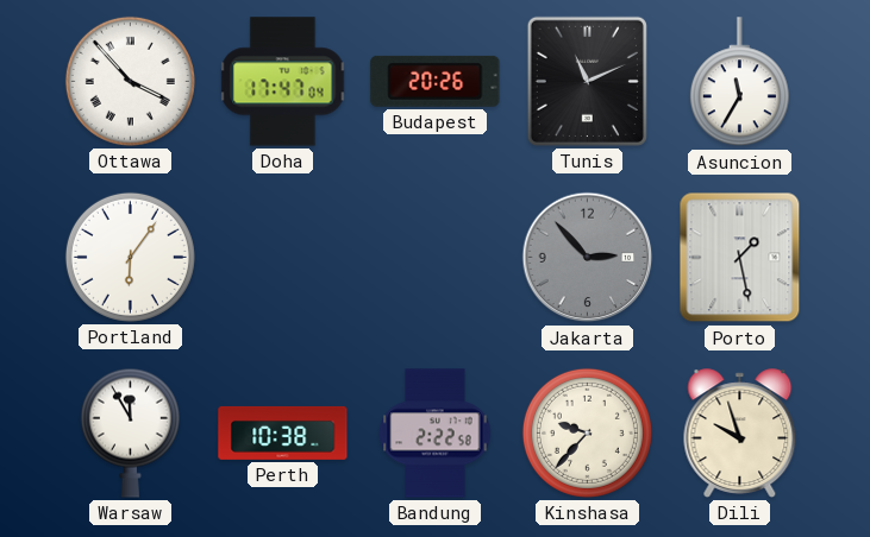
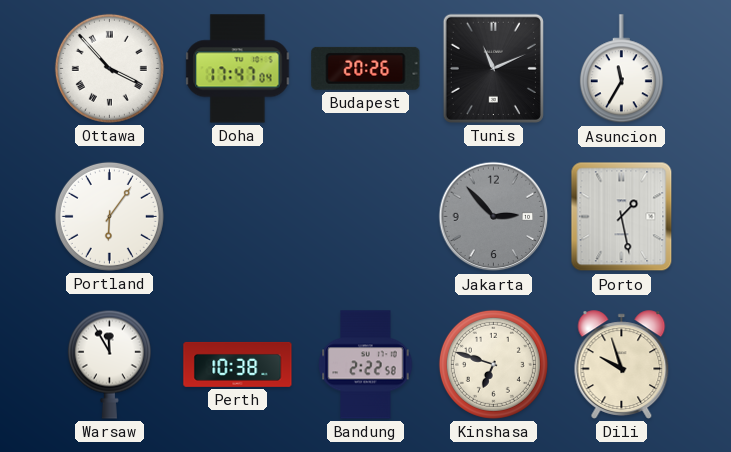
Kinshasa: 9:37 -> 6:48 (493, 364)
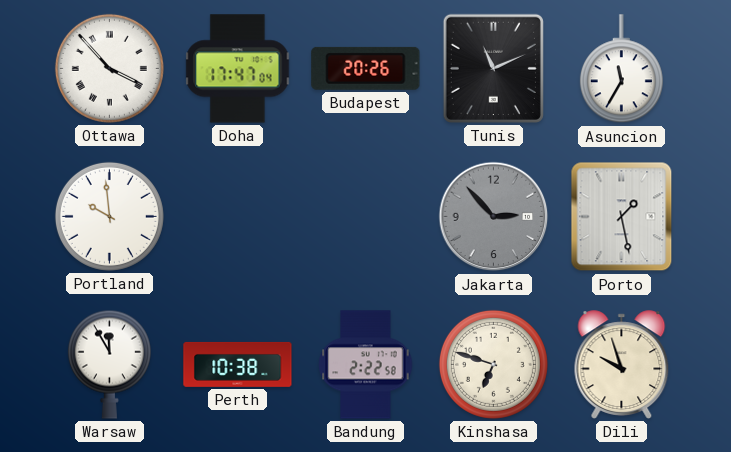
Portland: 6:06 -> 9:59 (109, 216)
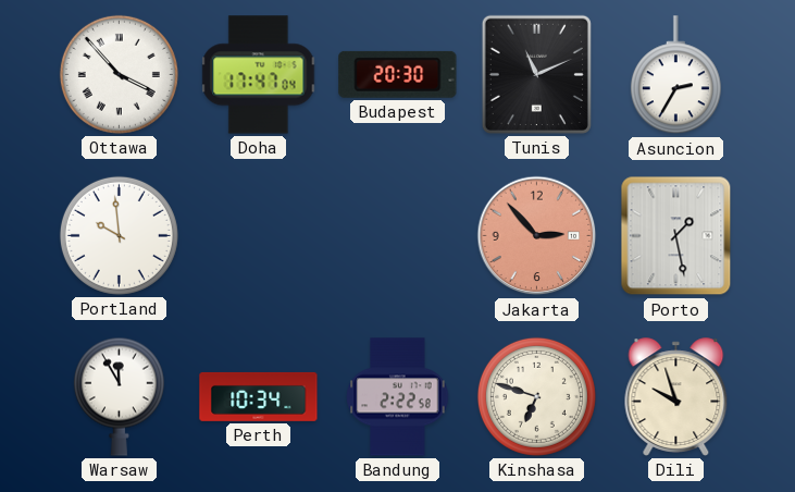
Budapest: 20:26 -> 20:30 (398, 74)
Asuncion: 11:35 -> 2:35 (675, 75)
Jakarta dial: grey -> salmon (537, 236)
Perth: 10:38 -> 10:34 (259, 396)
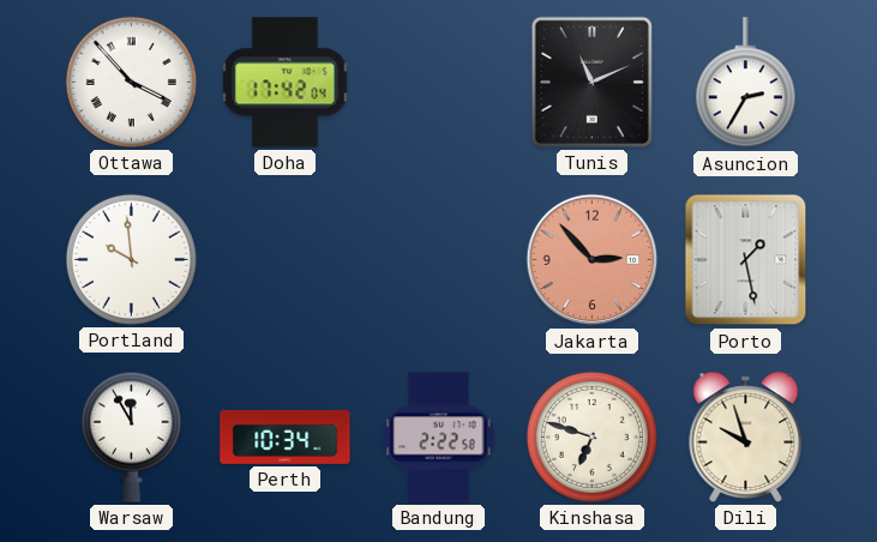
Doha: 17:47 -> 17:42 (286, 83)
Budapest: 20:30 -> none (398, 74)
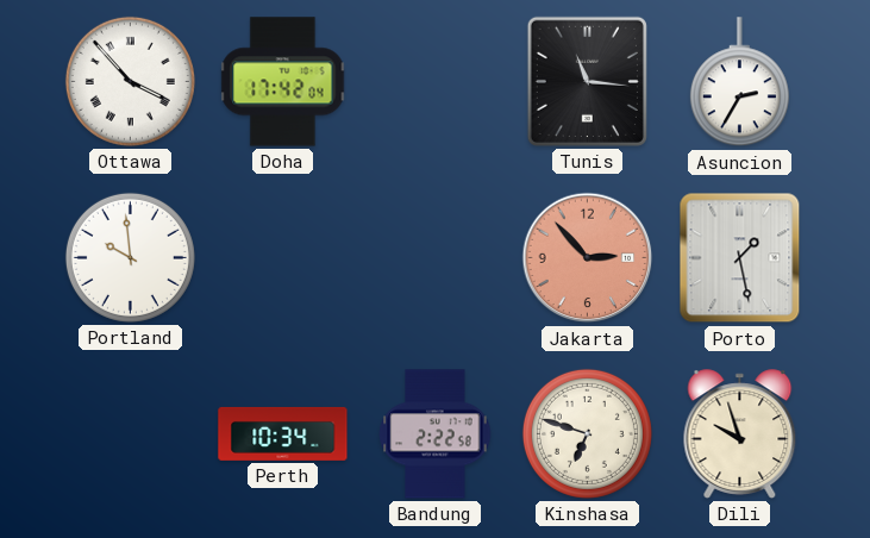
Tunis: 11:11 -> 11:16 (587, 81)
Warsaw: 11:55 -> none (131, 436)
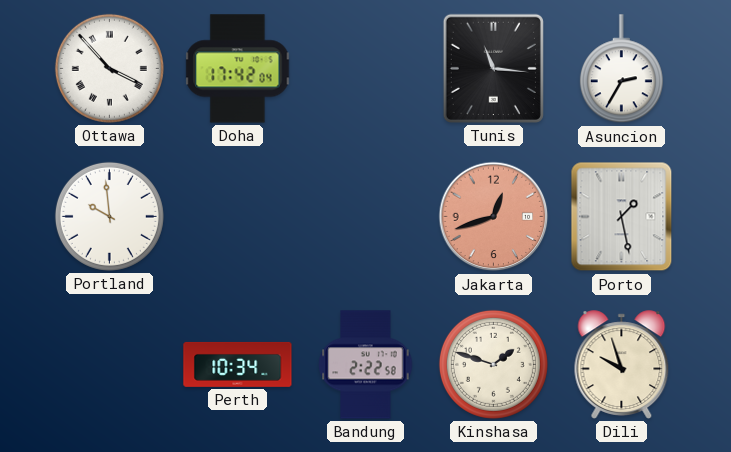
Jakarta: 2:53 -> 12:42 (494, 217)
Kinshasa: 6:48 -> 1:48 (493, 364)
